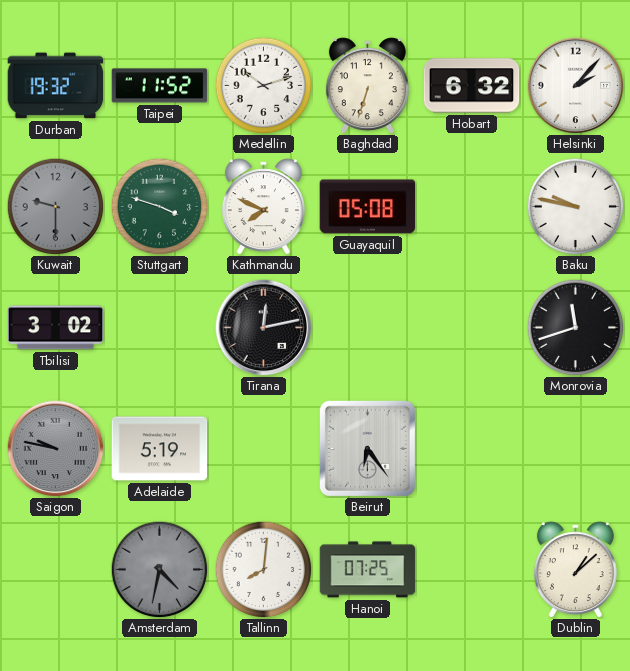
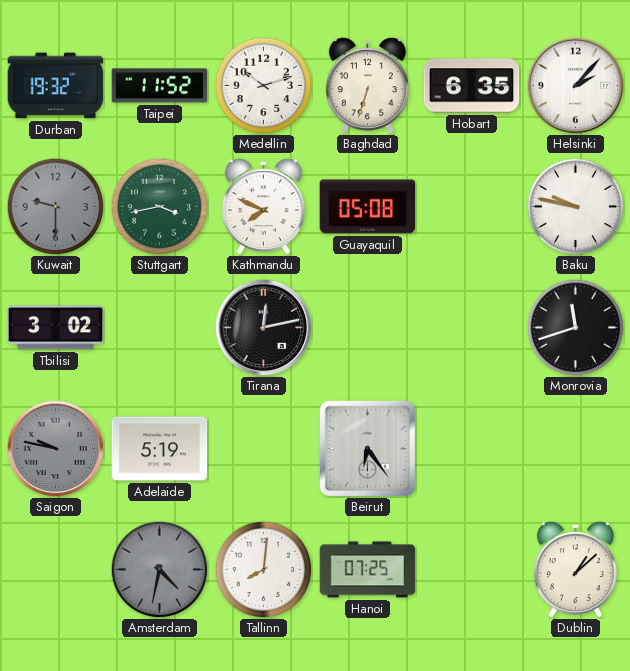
Hobart: 6:32 -> 6:35 (472, 86)
Stuttgart: 3:48 -> 3:43 (159, 206)
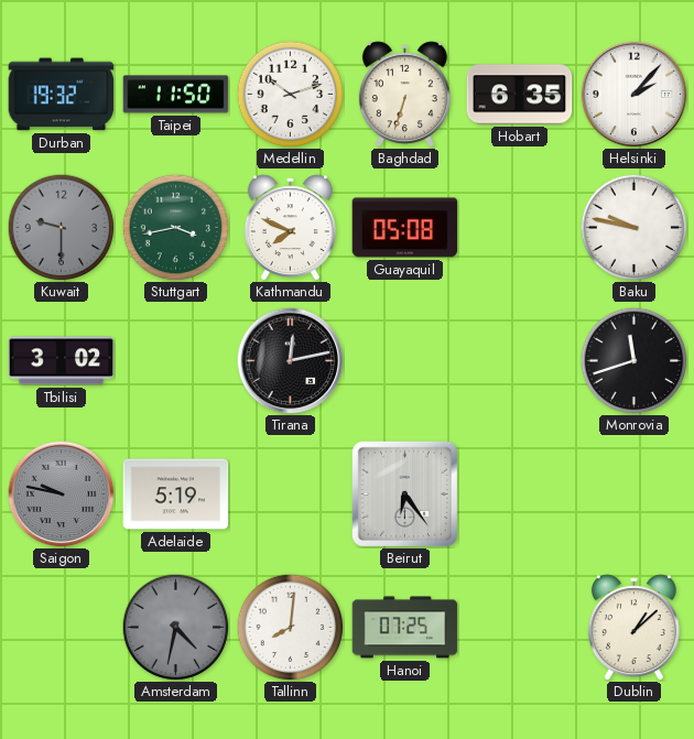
Taipei: 11:52 -> 11:50 (176, 95)
